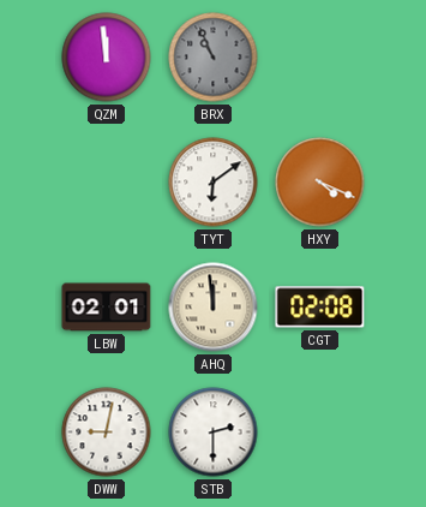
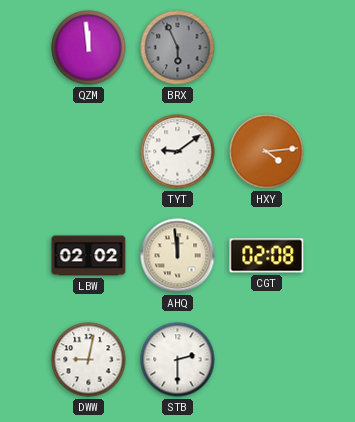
BRX: 10:56 -> 5:56 (178, 48)
TYT: 6:09 -> 9:09 (178, 152)
HXY: 4:19 -> 4:14 (267, 152)
LBW: 02:01 -> 02:02 (89, 256)
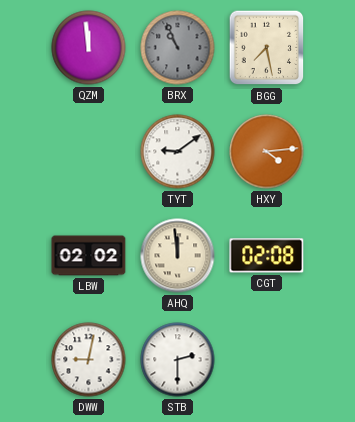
BRX: 5:56 -> 10:56 (178, 48)
BGG: none -> 7:28 (267, 48)
